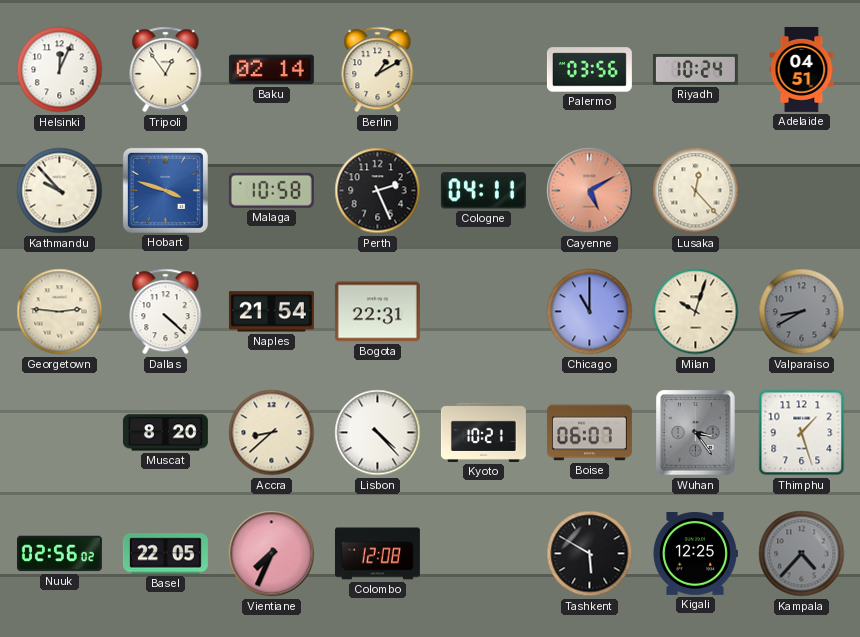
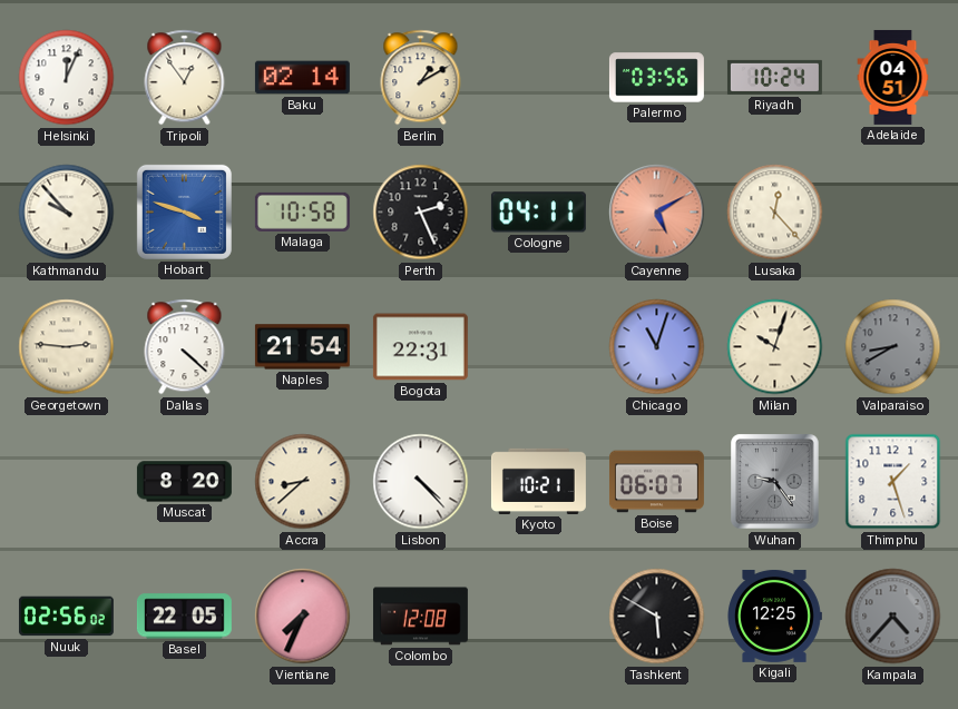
Chicago: 11:00 -> 11:03 (657, 347)
Wuhan: 3:24 -> 9:24 (775, 482)
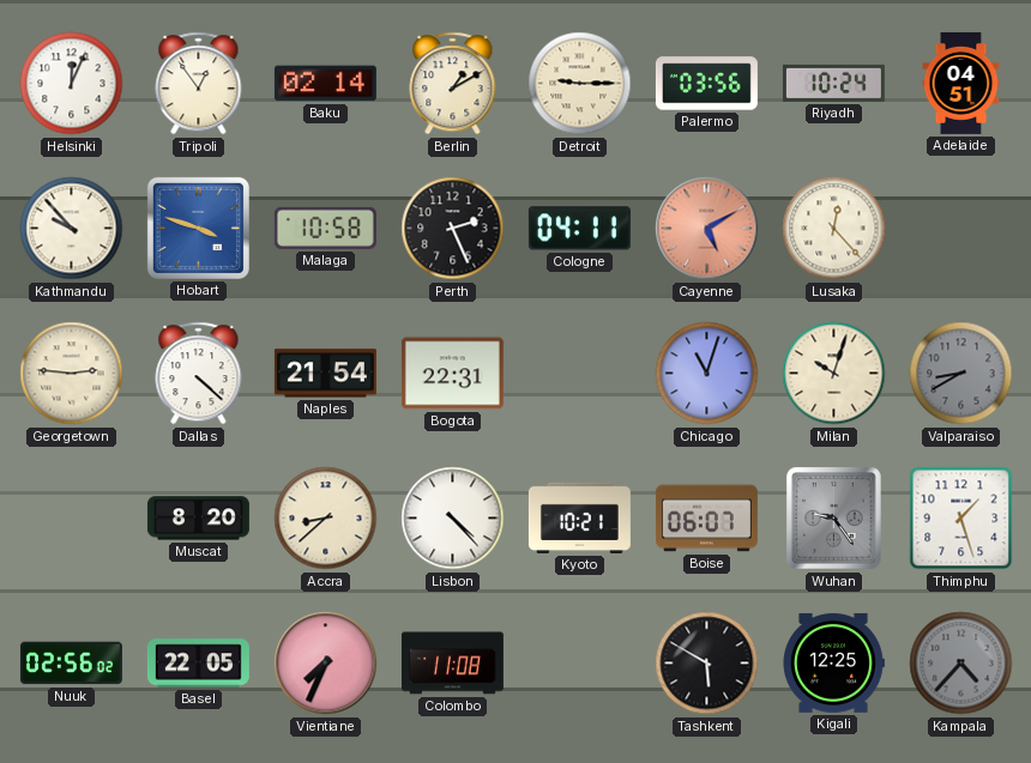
Detroit: none -> 9:15 (580, 84)
Colombo: 12:08 -> 11:08 (452, 664)
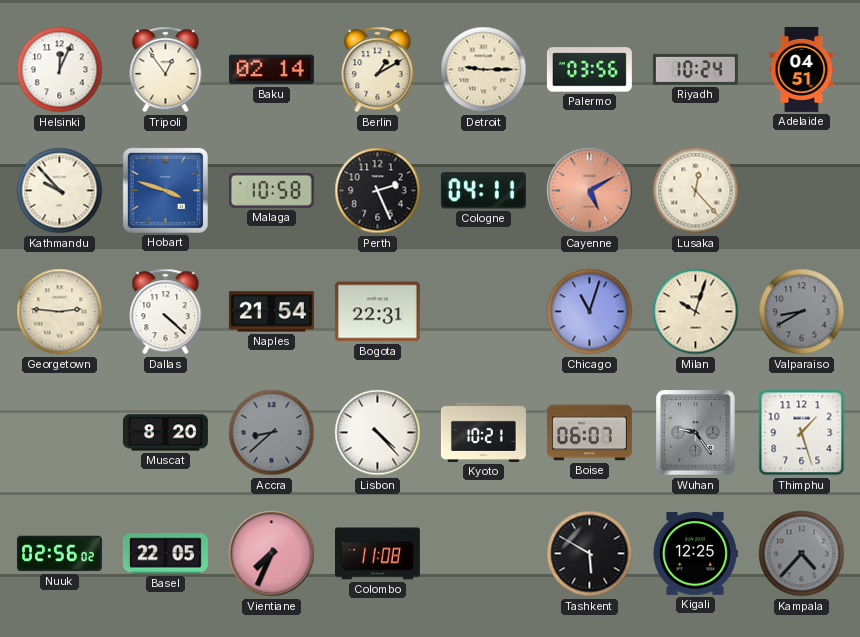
Accra dial: cream -> grey (272, 433)
